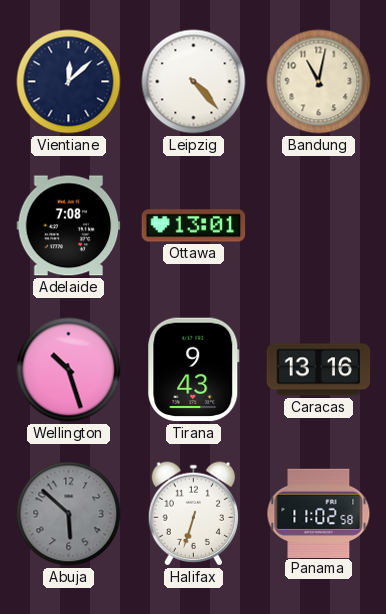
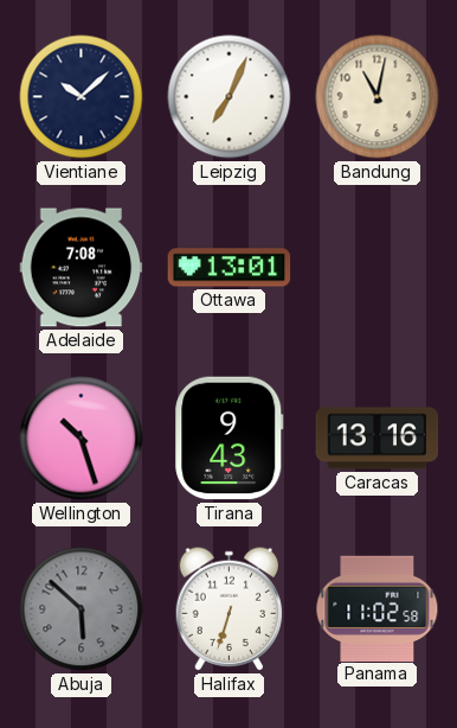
Vientiane: 12:08 -> 10:08 (82, 97)
Leipzig: 4:23 -> 7:04 (230, 97)
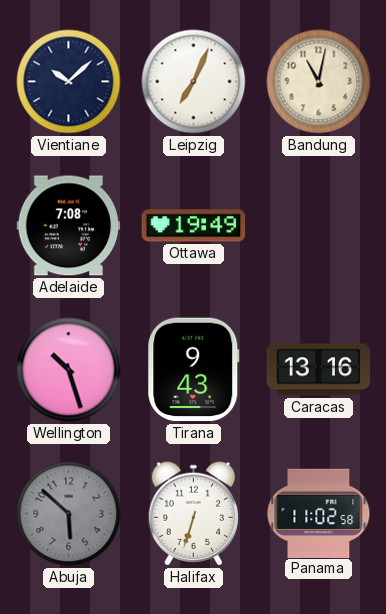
Ottawa: 13:01 -> 19:49 (194, 226)
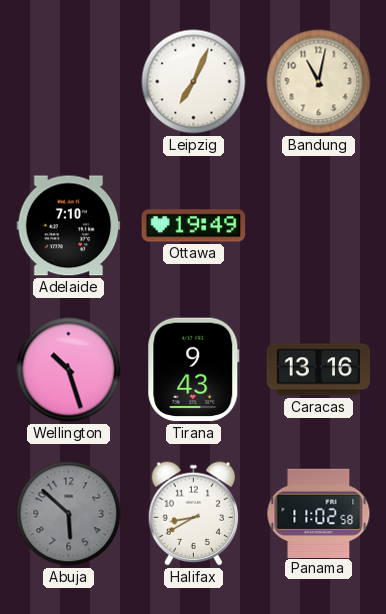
Vientiane: 10:08 -> none (69, 82)
Adelaide: 7:08 -> 7:10 (69, 226)
Halifax: 6:33 -> 8:40 (193, 514)
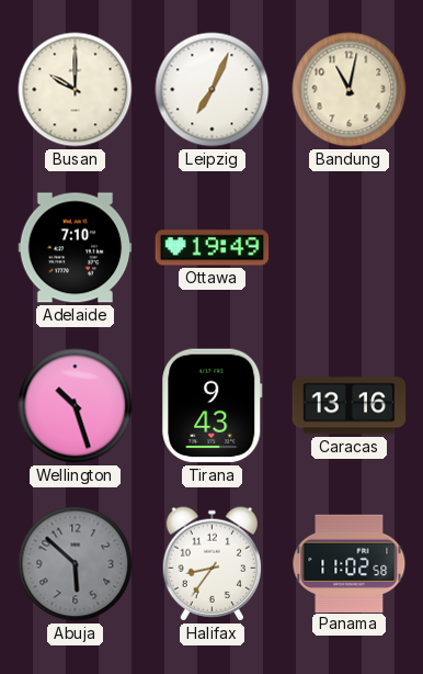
Busan: none -> 10:00 (76, 90)
Halifax: 8:40 -> 8:36 (211, 564)
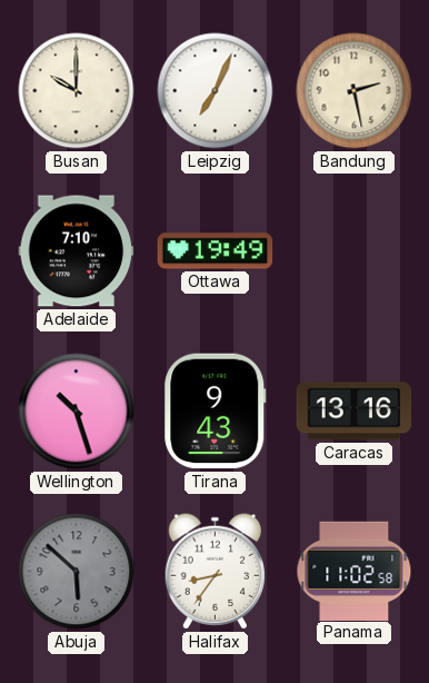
Bandung: 11:02 -> 2:28 (355, 91)
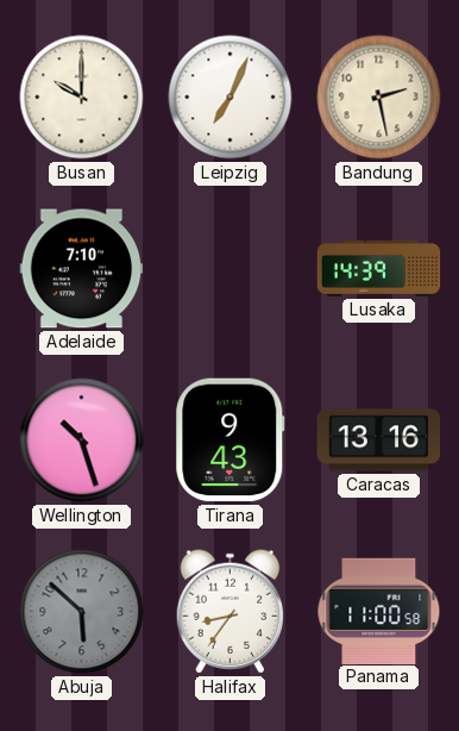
Ottawa: 19:49 -> none (216, 251)
Lusaka: none -> 14:39 (379, 268)
Panama: 11:02 -> 11:00 (379, 611)
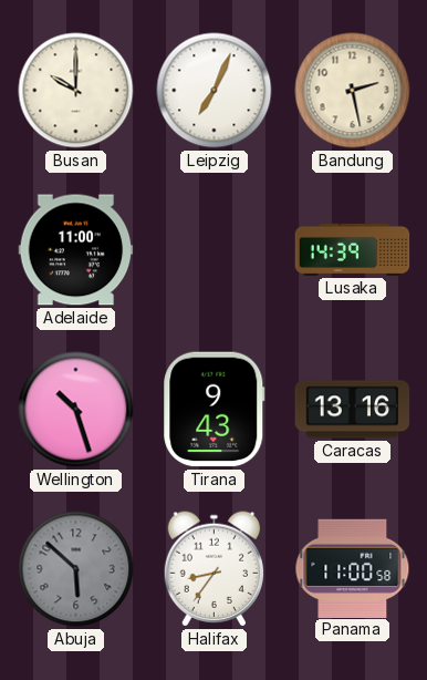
Adelaide: 7:10 -> 11:00 (76, 250)
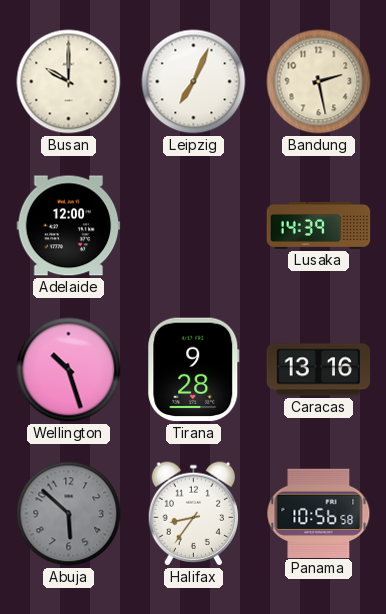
Adelaide: 11:00 -> 12:00 (69, 226)
Tirana: 9:43 -> 9:28 (194, 370)
Panama: 11:00 -> 10:56 (319, 513)
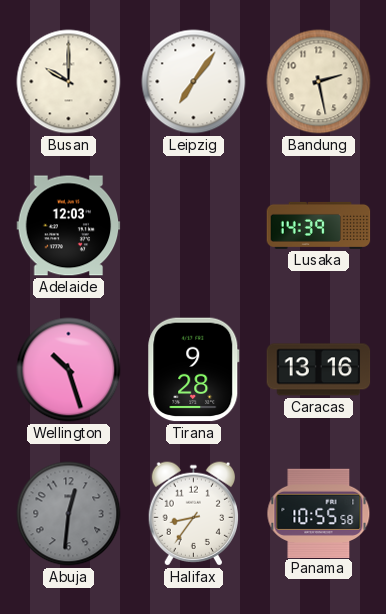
Leipzig: 7:04 -> 7:06 (194, 82)
Adelaide: 12:00 -> 12:03 (69, 226)
Abuja: 5:52 -> 12:31 (69, 514)
Panama: 10:56 -> 10:55 (319, 513)
